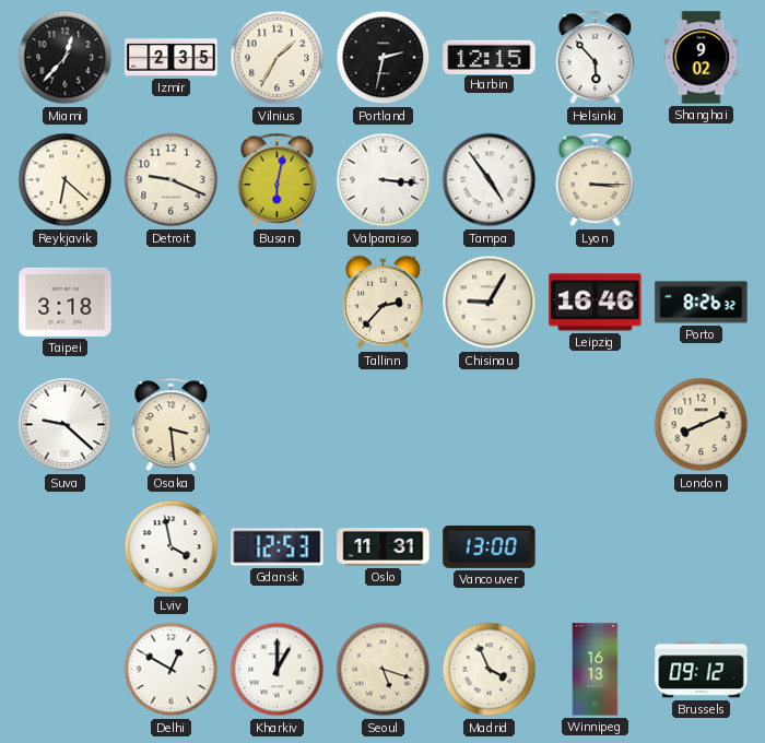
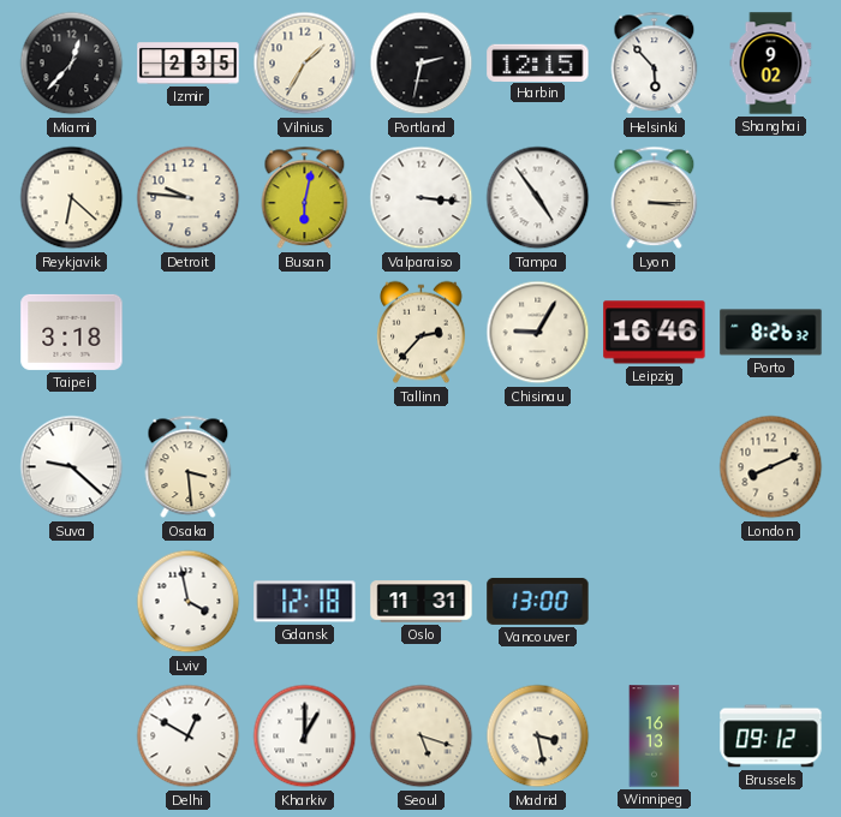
Detroit: 9:19 -> 9:46 (189, 198)
Gdansk: 12:53 -> 12:18 (305, 602)
Madrid: 3:56 -> 3:28 (538, 737)
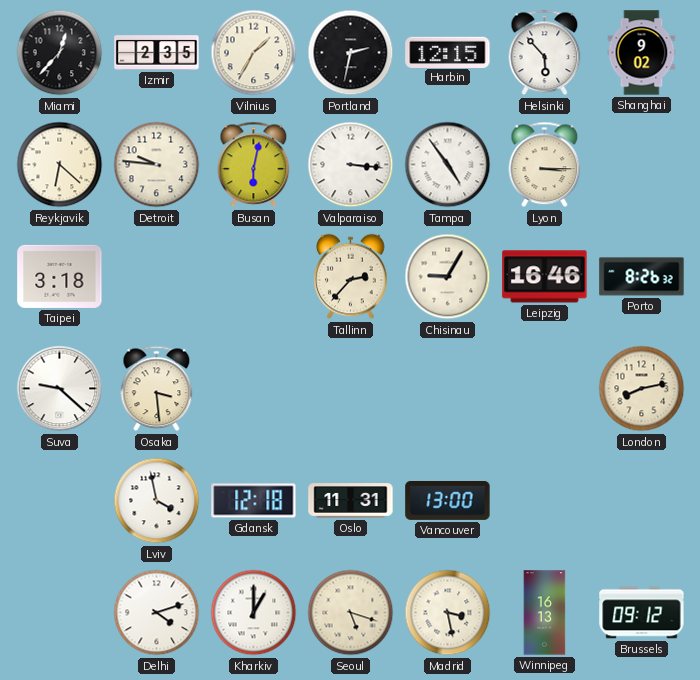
London: 8:11 -> 8:13 (642, 389)
Delhi: 12:50 -> 4:12 (157, 613)
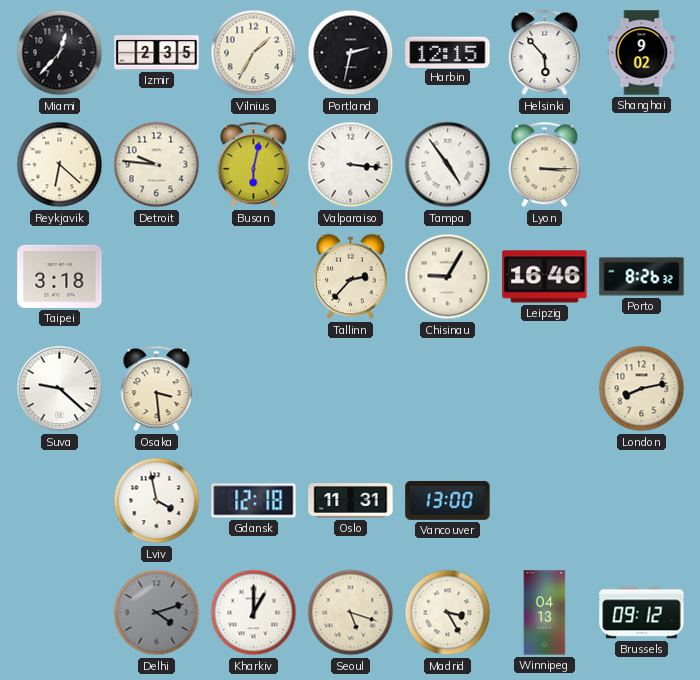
Delhi dial: white -> grey (157, 613)
Madrid: 3:28 -> 3:25 (448, 613)
Winnipeg: 16:13 -> 04:13 (545, 613)
